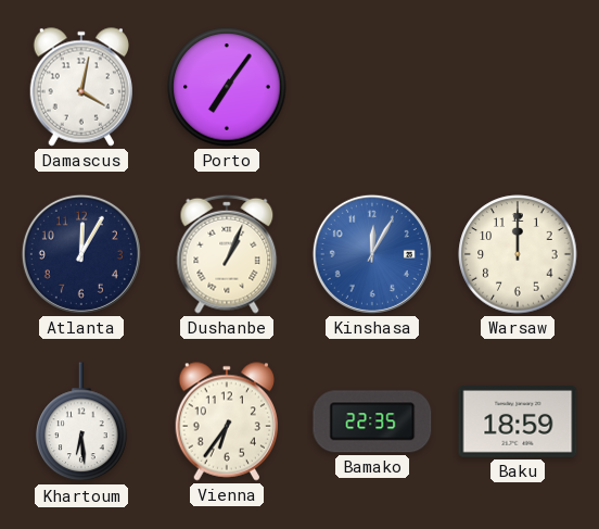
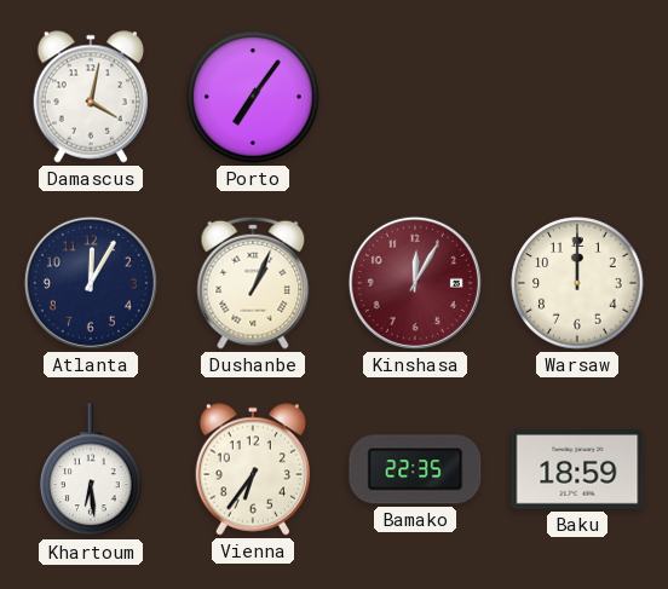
Kinshasa dial: blue -> burgundy (415, 283)
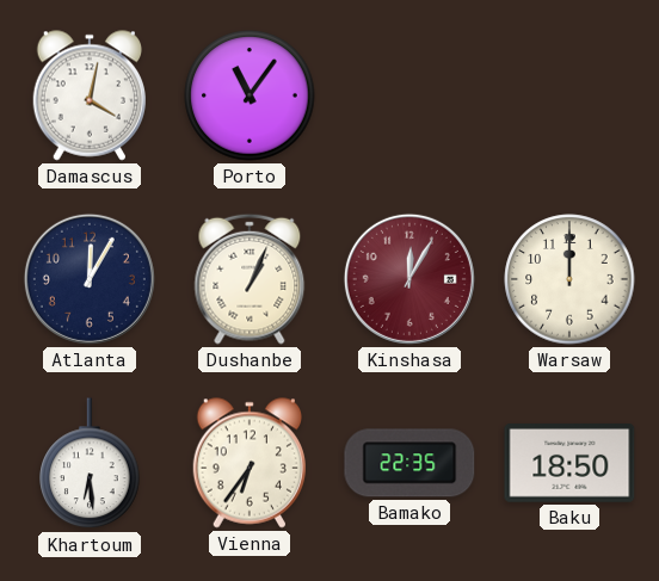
Porto: 7:06 -> 11:06 (250, 95)
Baku: 18:59 -> 18:50 (569, 464)
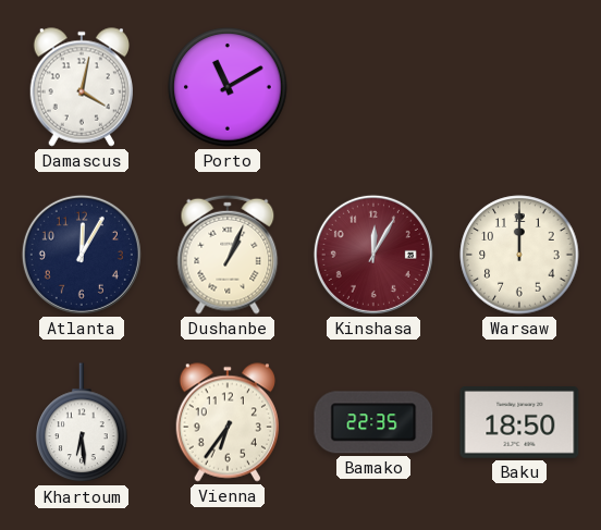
Porto: 11:06 -> 11:10 (228, 87)
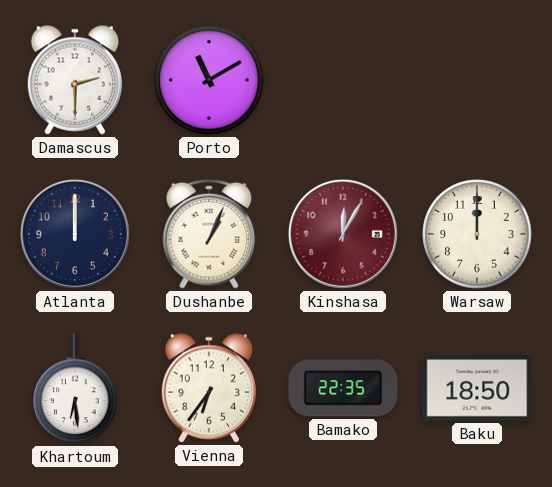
Damascus: 4:02 -> 2:30 (75, 80)
Atlanta: 12:05 -> 12:00 (75, 234)
